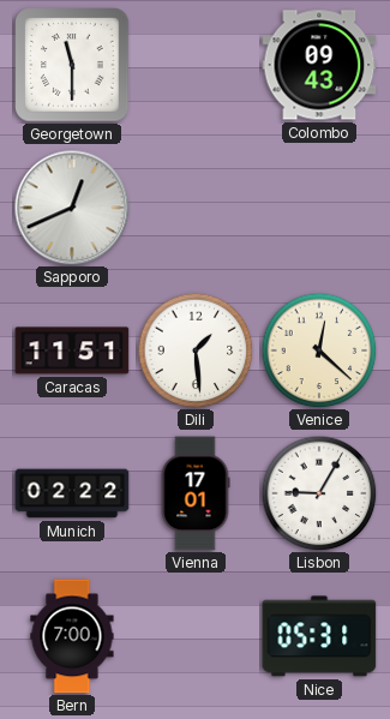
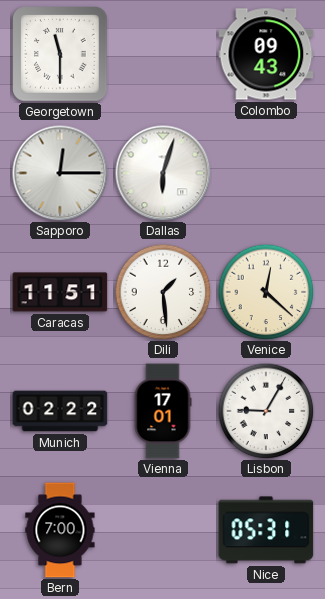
Sapporo: 12:41 -> 12:15 (60, 173)
Dallas: none -> 6:03 (163, 173)
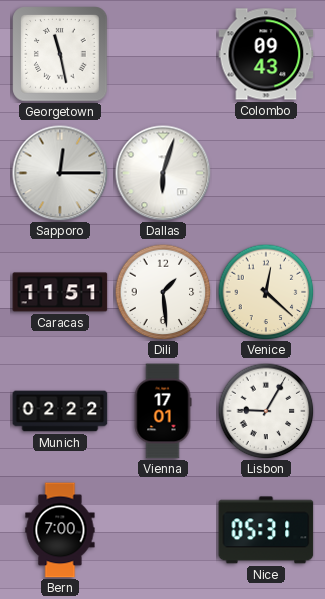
Georgetown: 11:30 -> 11:28 (60, 54)
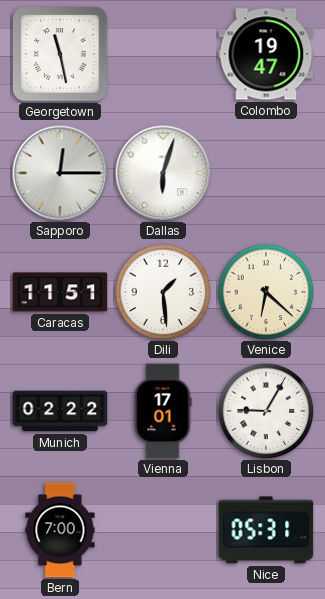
Colombo: 09:43 -> 19:47 (266, 54)
Venice: 12:22 -> 6:22 (266, 292)
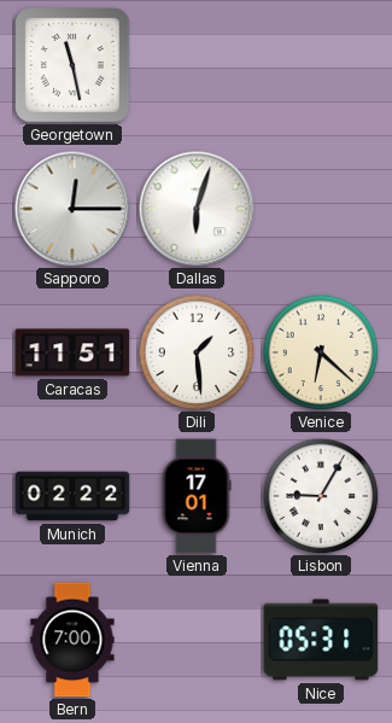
Colombo: 19:47 -> none (266, 54)
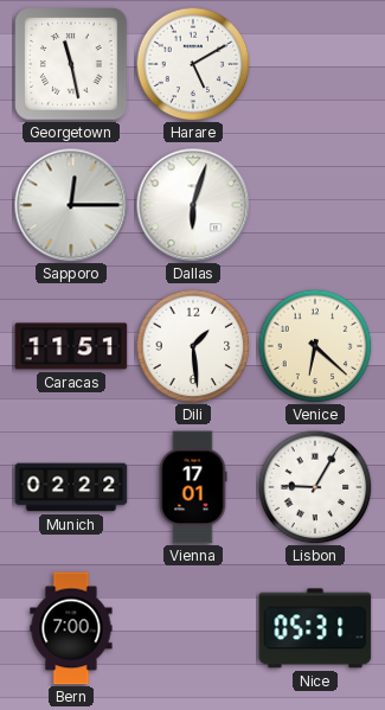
Harare: none -> 5:10 (193, 64)
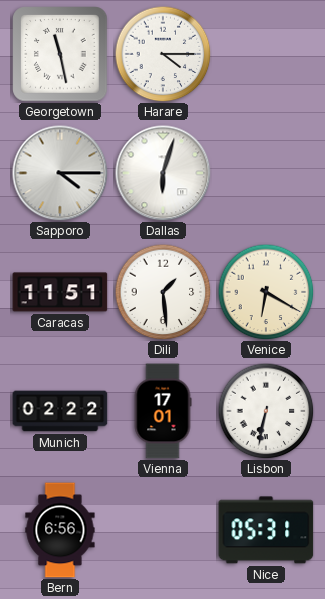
Harare: 5:10 -> 4:15 (163, 54)
Sapporo: 12:15 -> 4:15 (60, 173)
Venice: 6:22 -> 6:20 (266, 292)
Lisbon: 9:05 -> 6:32 (266, 411)
Bern: 7:00 -> 6:56 (60, 530)
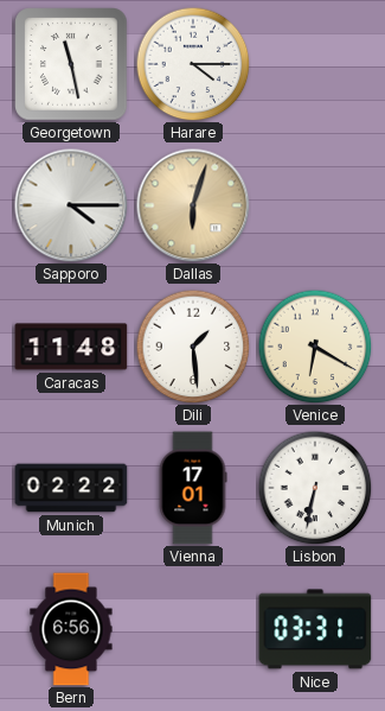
Dallas dial: white -> champagne (193, 205)
Caracas: 11:51 -> 11:48 (71, 347)
Nice: 05:31 -> 03:31 (315, 629)
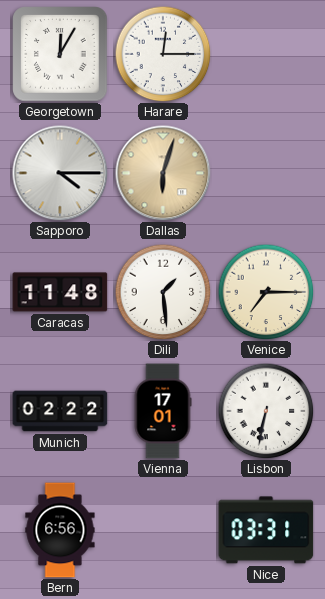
Georgetown: 11:28 -> 12:05 (60, 54)
Harare: 4:15 -> 12:15 (163, 54)
Venice: 6:20 -> 7:15 (266, 292)
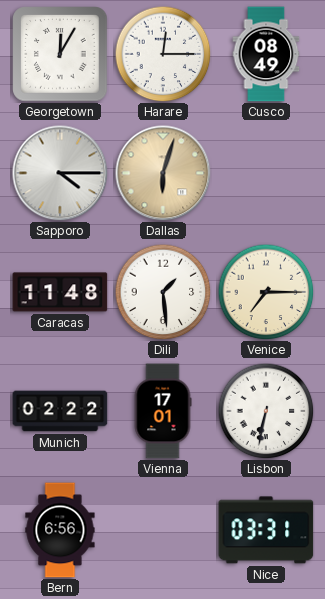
Cusco: none -> 08:49 (266, 54)
